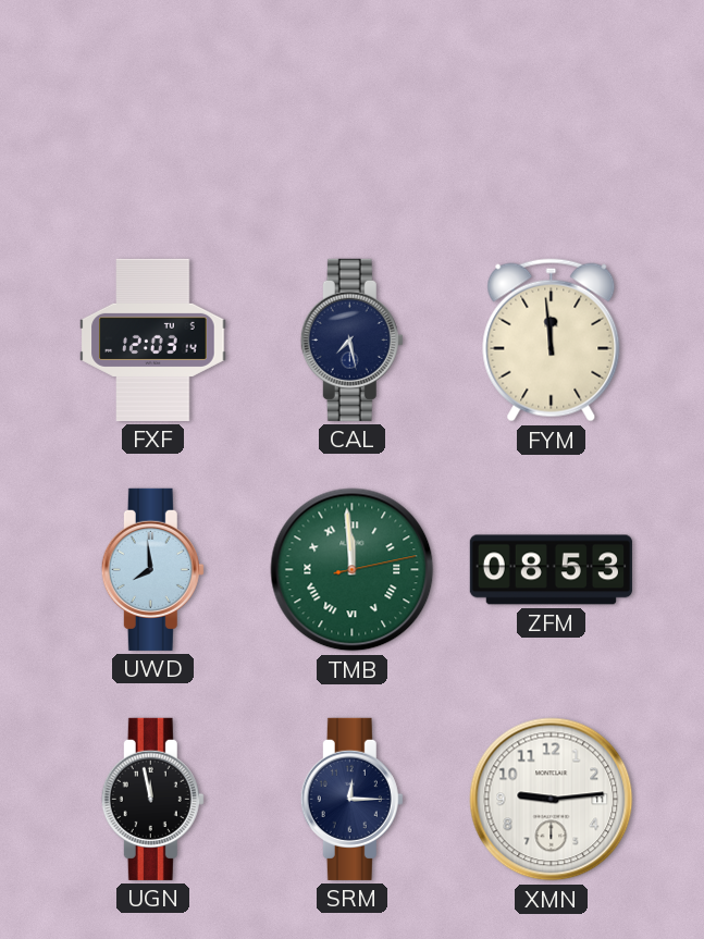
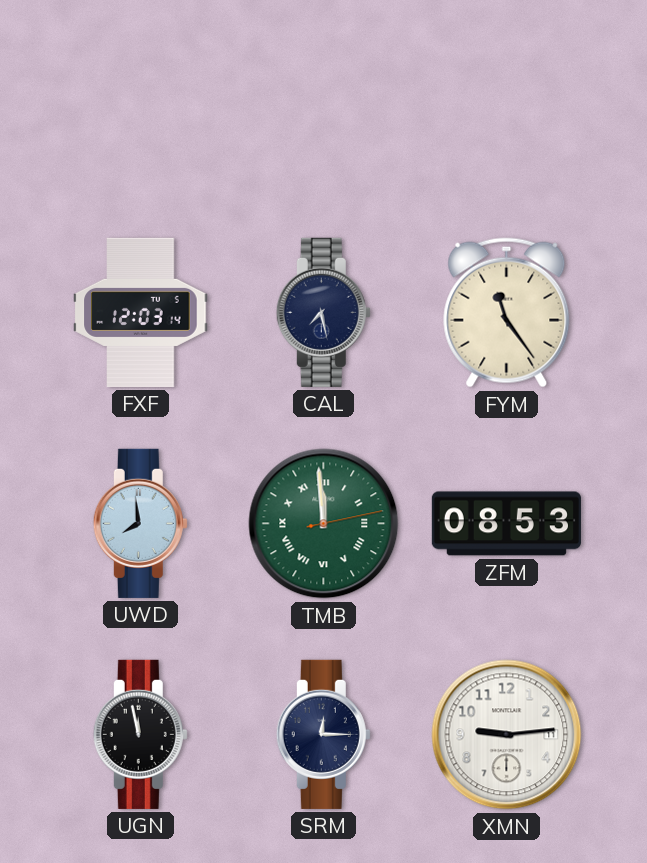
FYM: 11:59 -> 11:24 (507, 313)
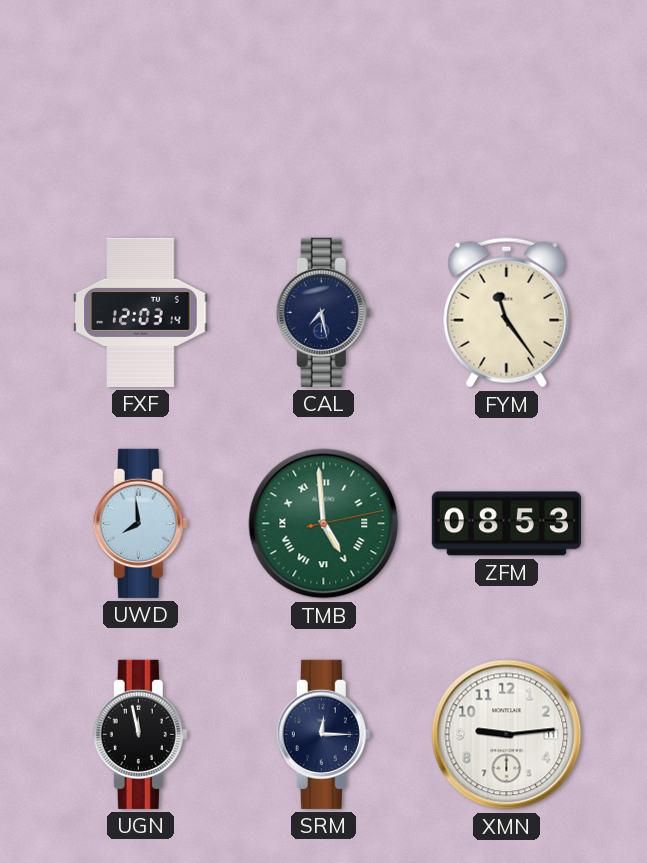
TMB: 11:59 -> 4:59 (324, 524)
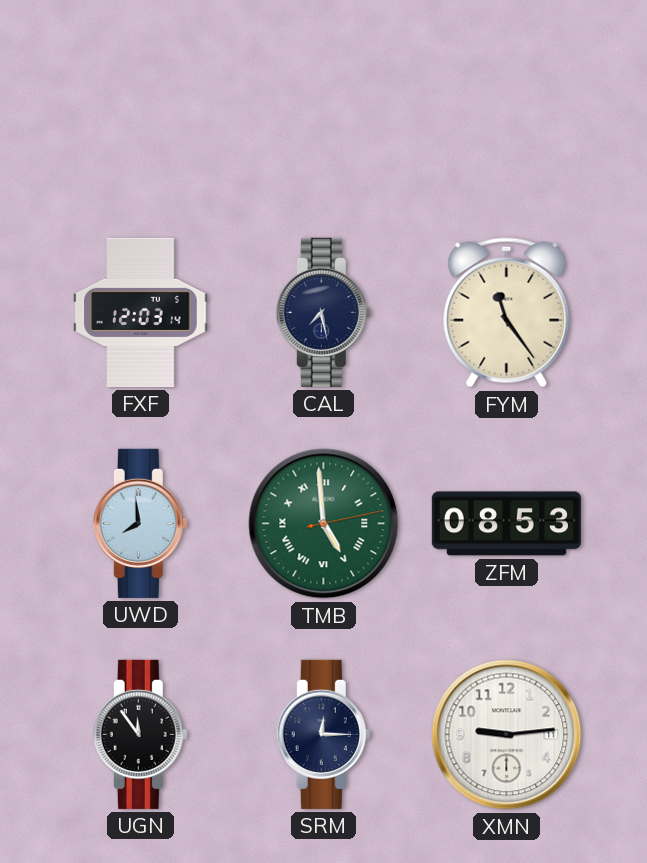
UGN: 11:58 -> 11:54 (140, 734)
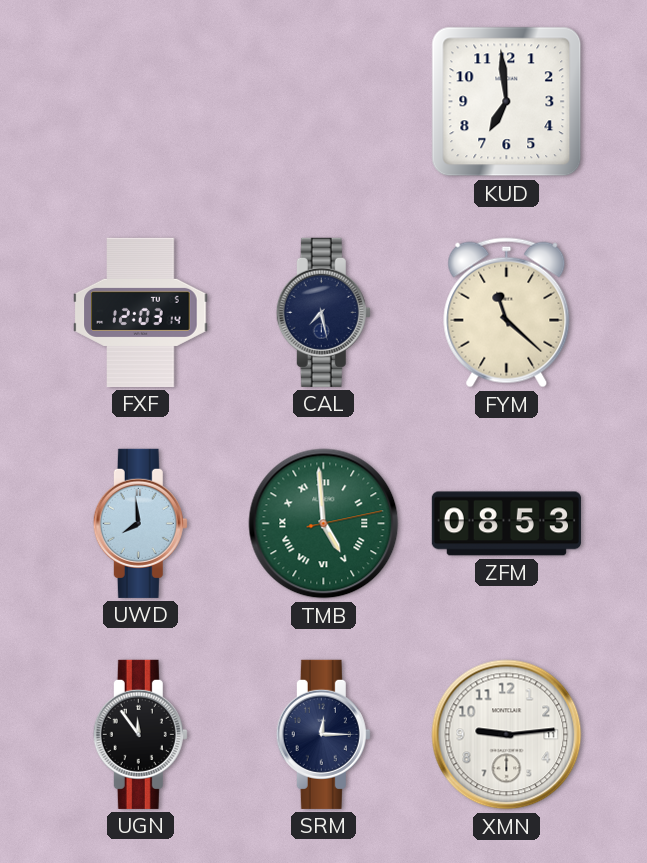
KUD: none -> 6:59 (507, 102)
FYM: 11:24 -> 11:22 (507, 313)
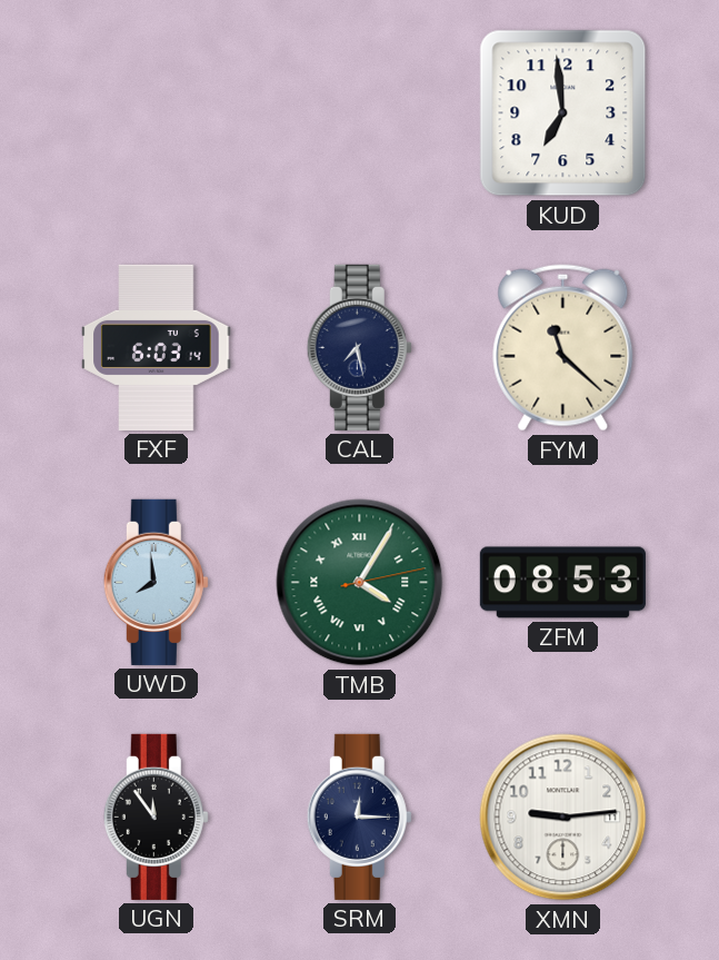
FXF: 12:03 -> 6:03 (157, 347)
TMB: 4:59 -> 4:05 (360, 583)
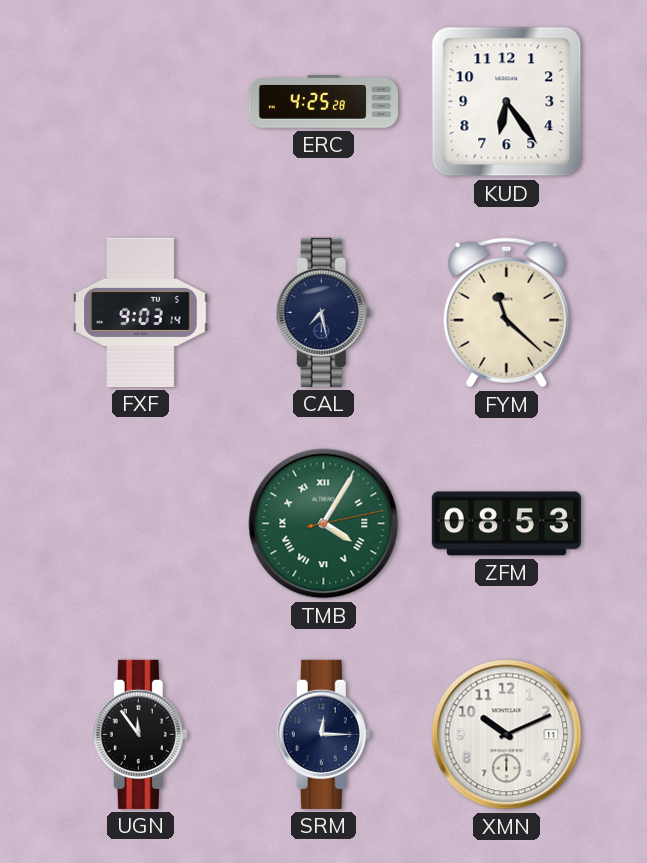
ERC: none -> 4:25 (323, 102)
KUD: 6:59 -> 6:24 (507, 102)
FXF: 6:03 -> 9:03 (141, 312)
UWD: 7:59 -> none (156, 582)
XMN: 9:14 -> 10:11 (507, 735)
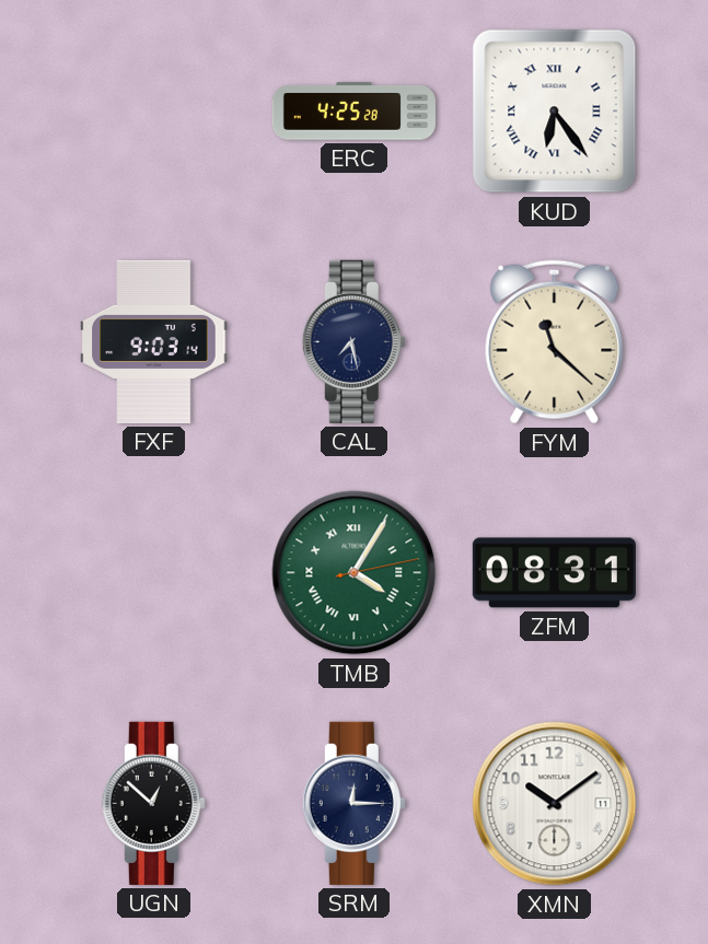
KUD numerals: Arabic -> Roman (555, 112)
ZFM: 08:53 -> 08:31 (554, 573)
UGN: 11:54 -> 12:52 (153, 803)
XMN: 10:11 -> 10:09 (555, 804)
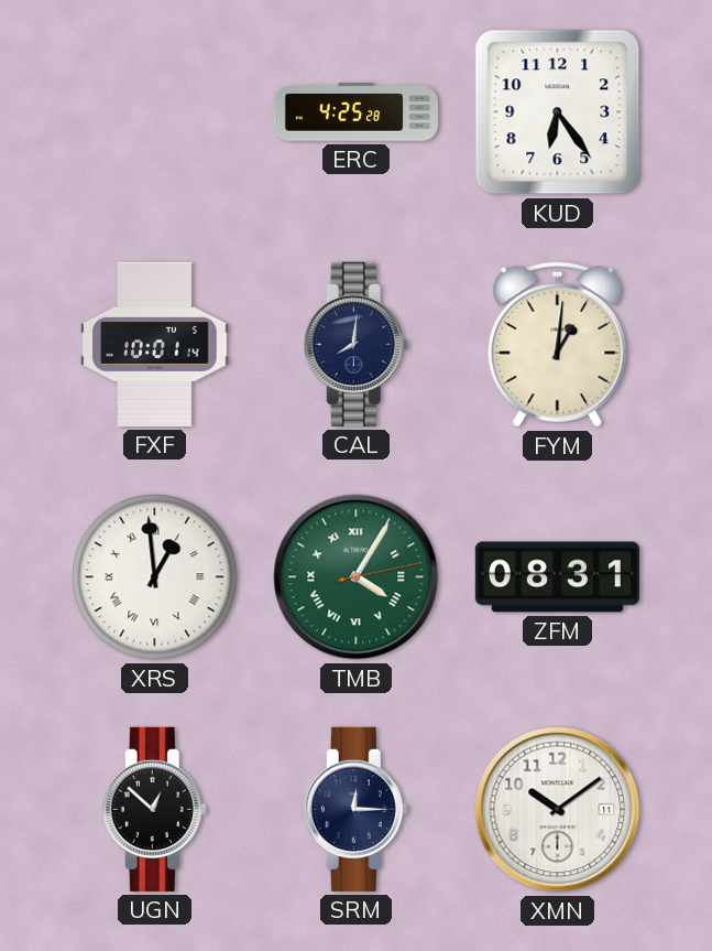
KUD numerals: Roman -> Arabic (558, 112)
FXF: 9:03 -> 10:01 (155, 344)
CAL: 7:28 -> 8:01 (355, 344)
FYM: 11:22 -> 1:01 (558, 345)
XRS: none -> 12:59 (155, 577)
